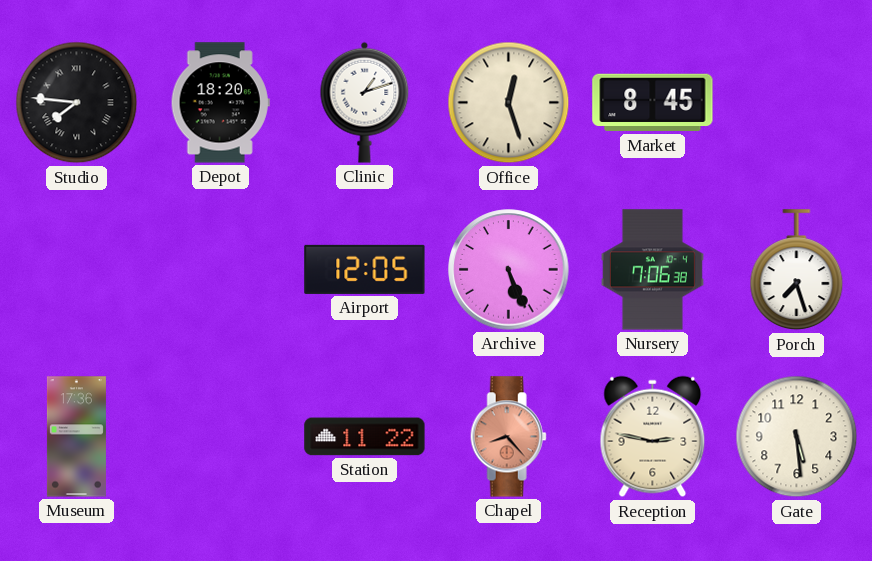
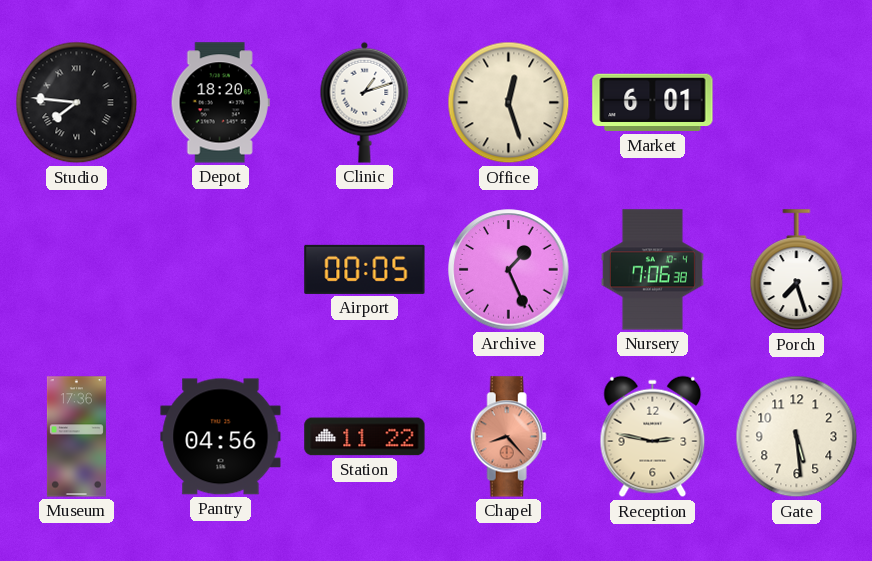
Market: 8:45 -> 6:01 (653, 103)
Airport: 12:05 -> 00:05 (365, 269)
Archive: 5:26 -> 1:26 (509, 270)
Pantry: none -> 04:56 (221, 437)
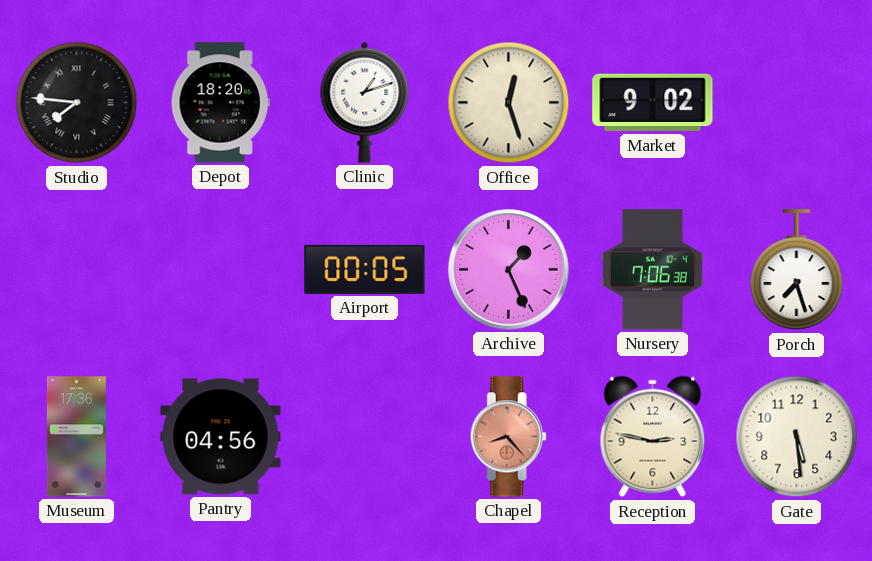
Market: 6:01 -> 9:02 (653, 103)
Station: 11:22 -> none (365, 437)
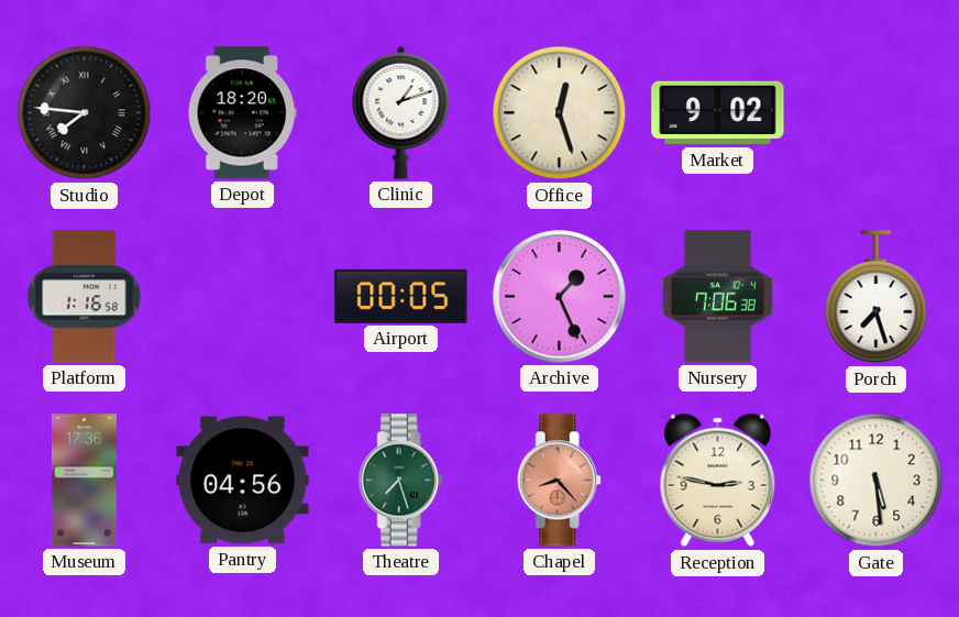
Platform: none -> 1:16 (85, 297)
Theatre: none -> 7:27 (400, 481)
